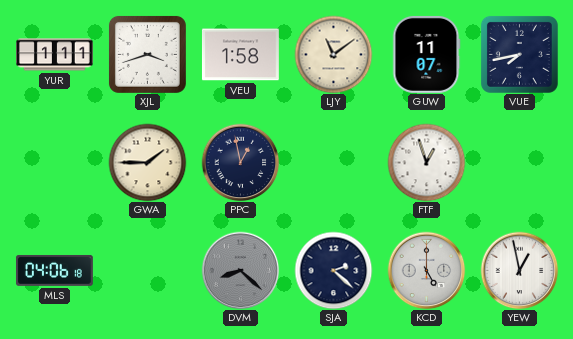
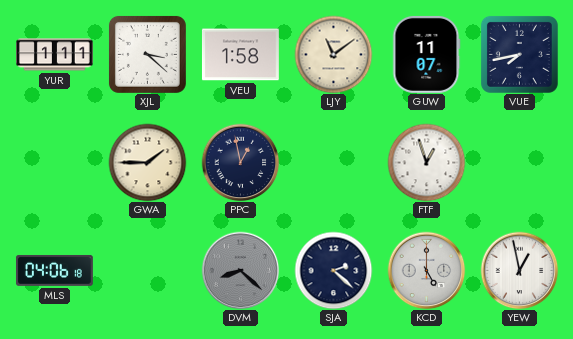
XJL: 3:42 -> 3:22 (147, 54)
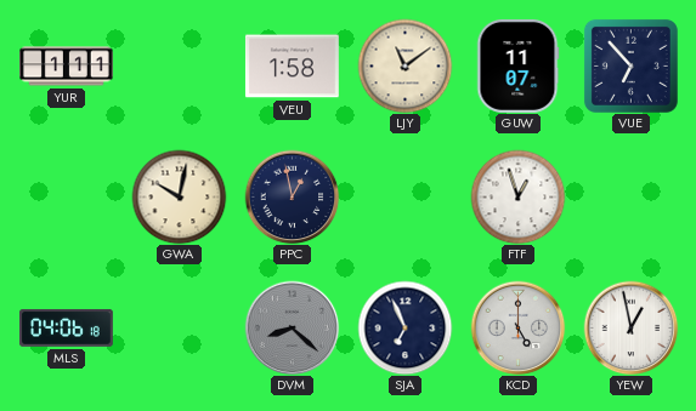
XJL: 3:22 -> none (147, 54)
VUE: 7:43 -> 6:53 (630, 65)
GWA: 1:45 -> 10:02 (179, 196)
SJA: 2:22 -> 6:56 (404, 327)
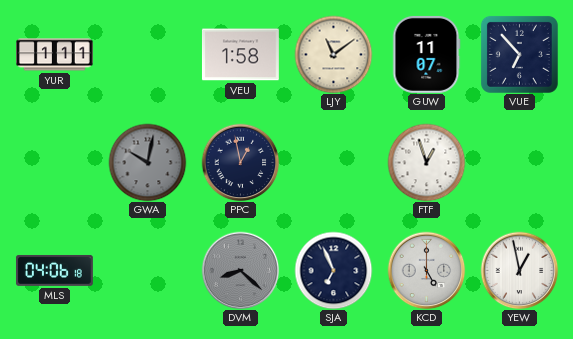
GWA dial: cream -> grey (147, 162)
